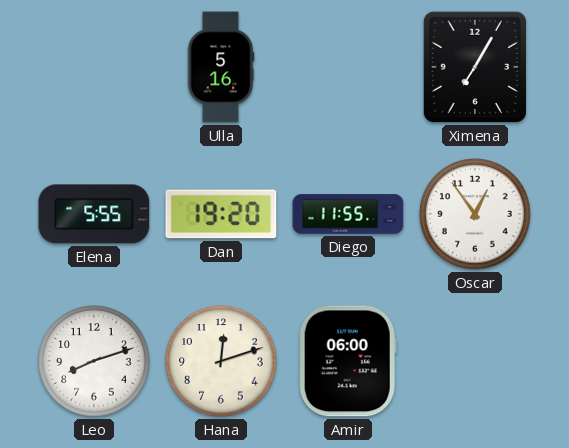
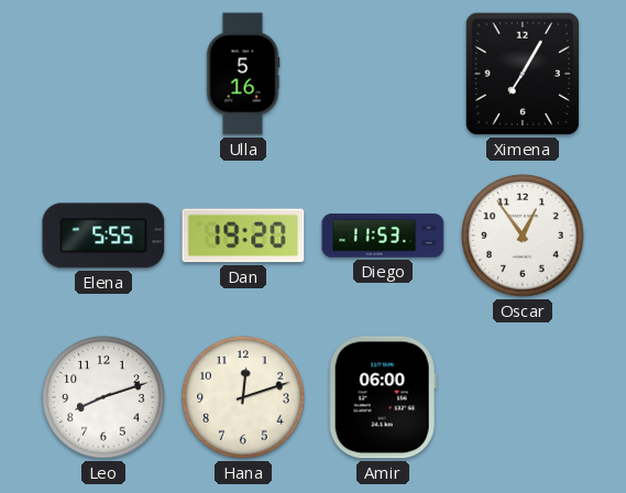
Diego: 11:55 -> 11:53 (383, 235)
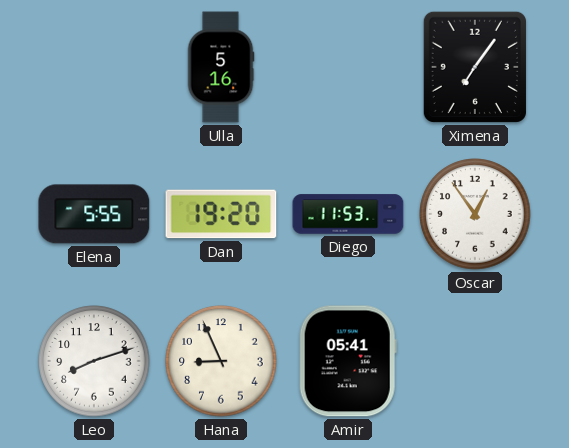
Ximena: 7:05 -> 7:06 (475, 67)
Hana: 12:12 -> 8:56 (221, 361)
Amir: 06:00 -> 05:41 (348, 361)
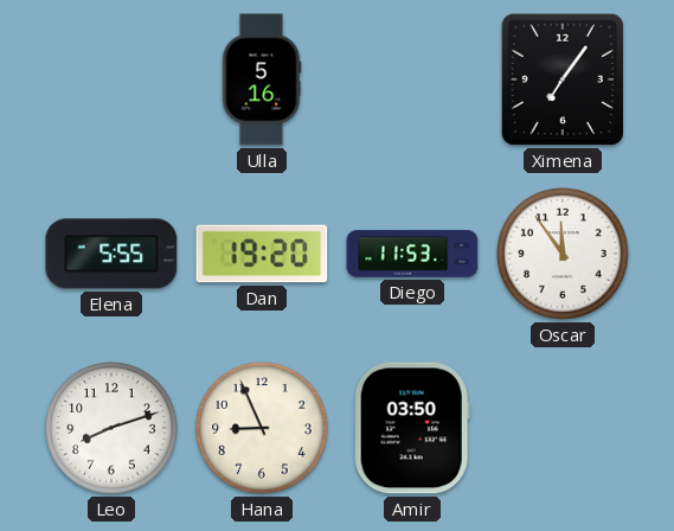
Oscar: 12:54 -> 11:54 (563, 254)
Amir: 05:41 -> 03:50 (412, 428)
